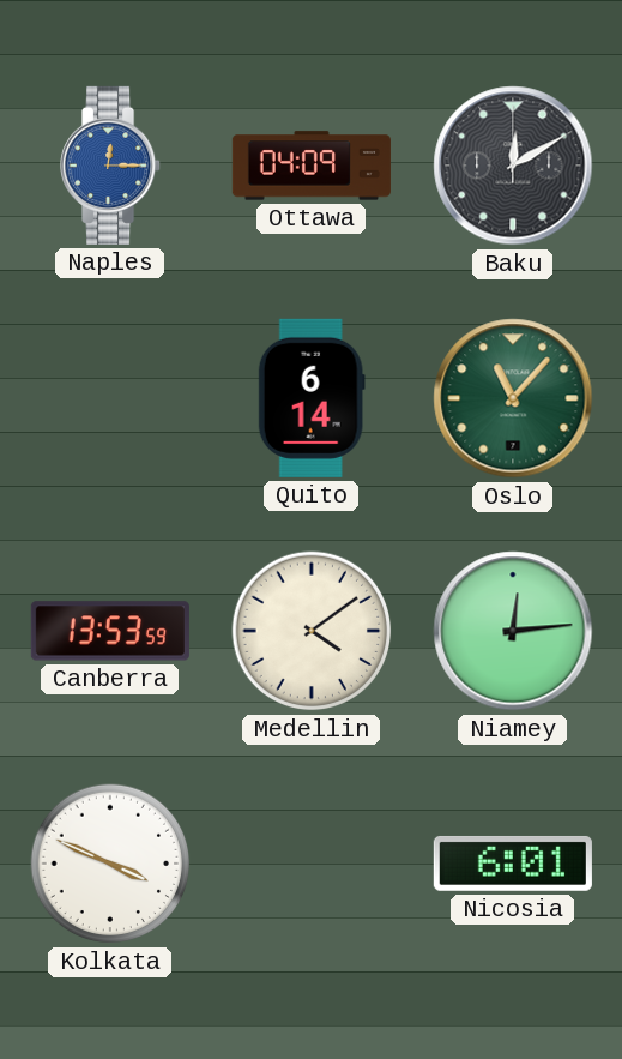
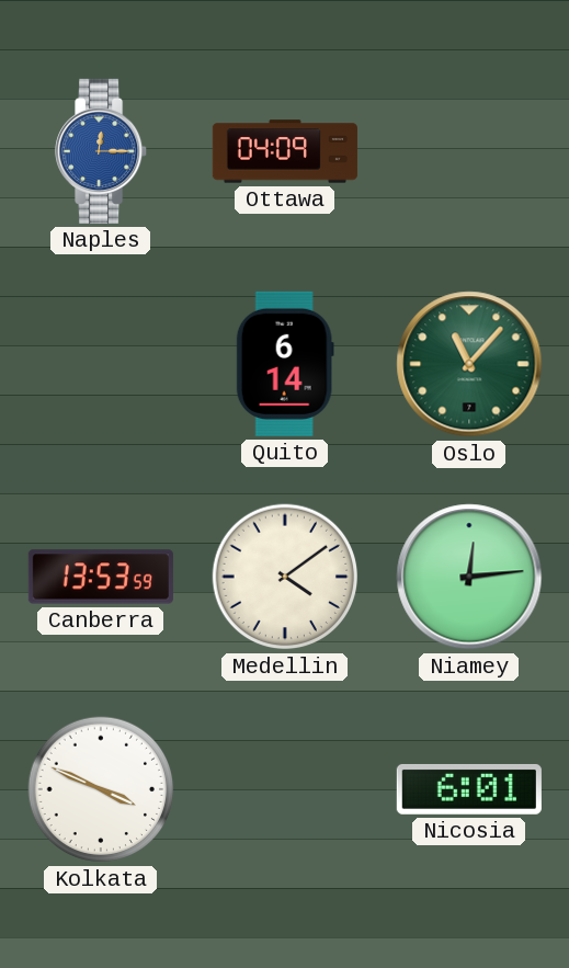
Baku: 12:10 -> none (513, 166)
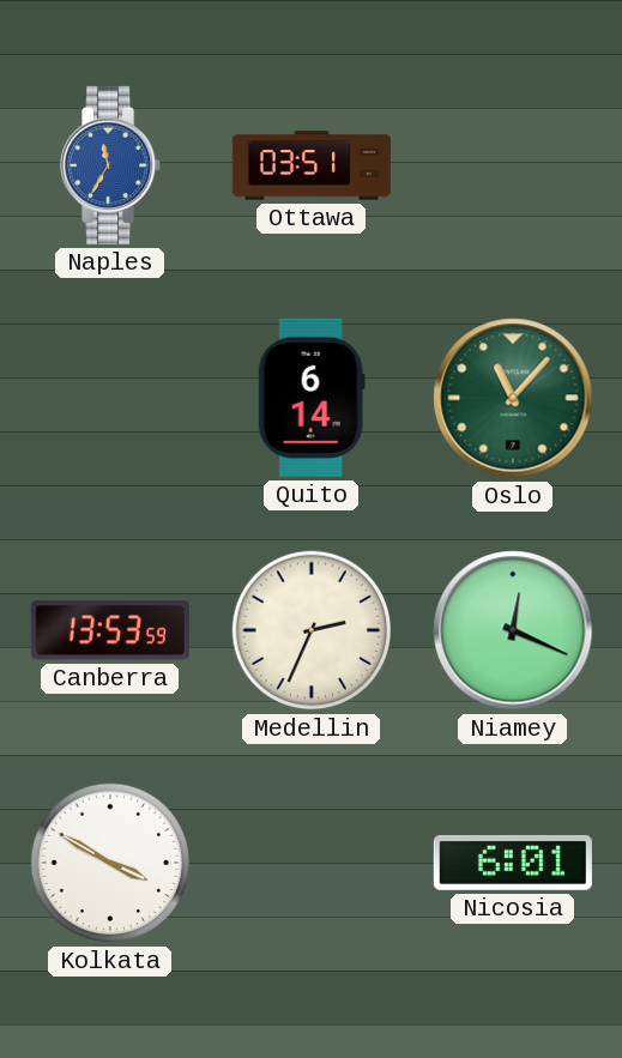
Naples: 12:15 -> 11:35 (111, 165)
Ottawa: 04:09 -> 03:51 (312, 165)
Medellin: 4:09 -> 2:34 (312, 630)
Niamey: 12:14 -> 12:19 (513, 630)
Kolkata: 3:49 -> 3:50 (110, 863)
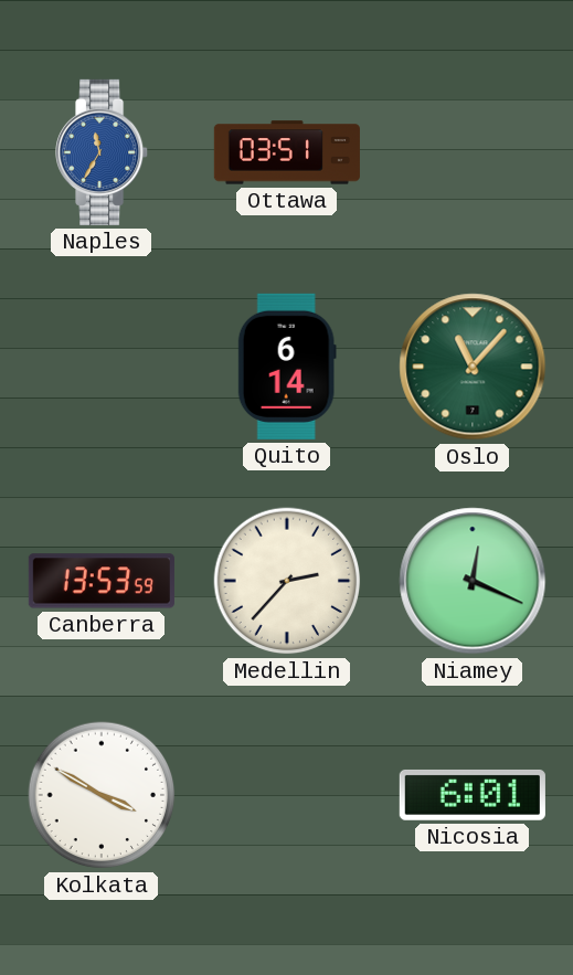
Medellin: 2:34 -> 2:37 (287, 581)
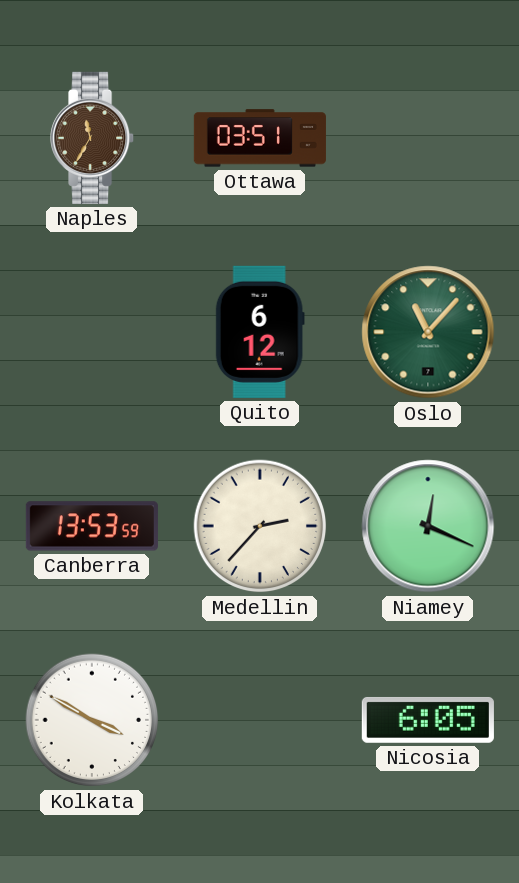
Naples dial: blue -> brown (93, 138)
Quito: 6:14 -> 6:12 (260, 332)
Nicosia: 6:01 -> 6:05 (428, 720)
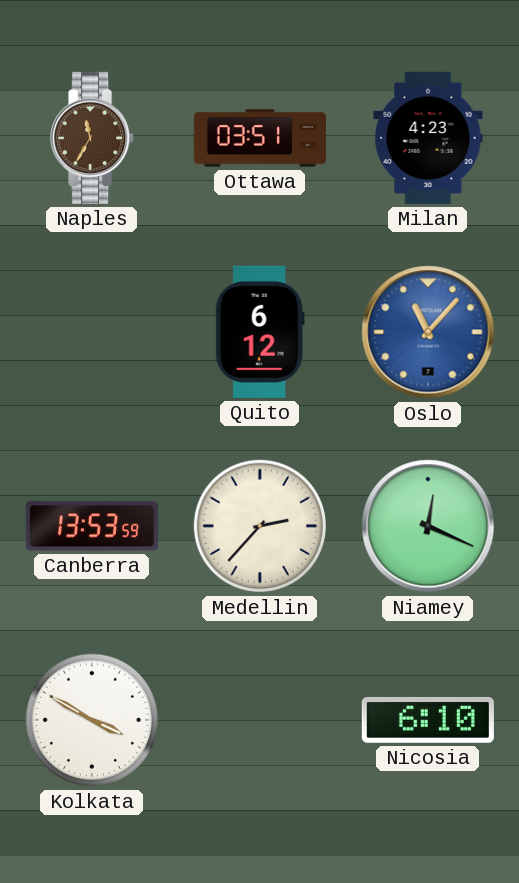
Milan: none -> 4:23 (428, 138)
Oslo dial: green -> blue (428, 332)
Nicosia: 6:05 -> 6:10 (428, 720)
